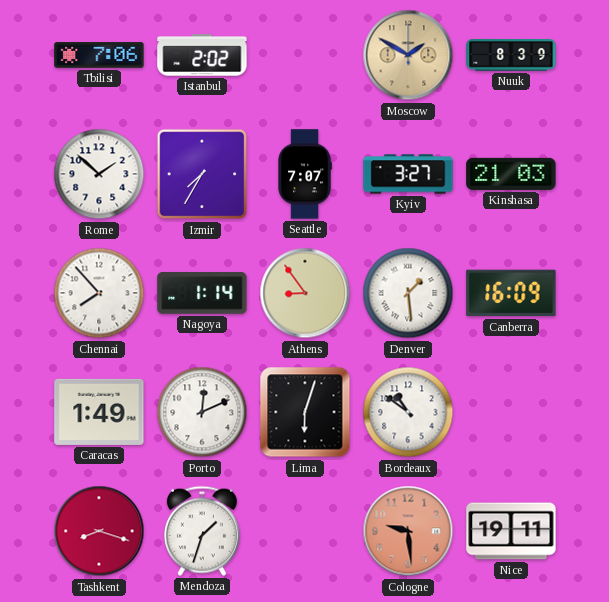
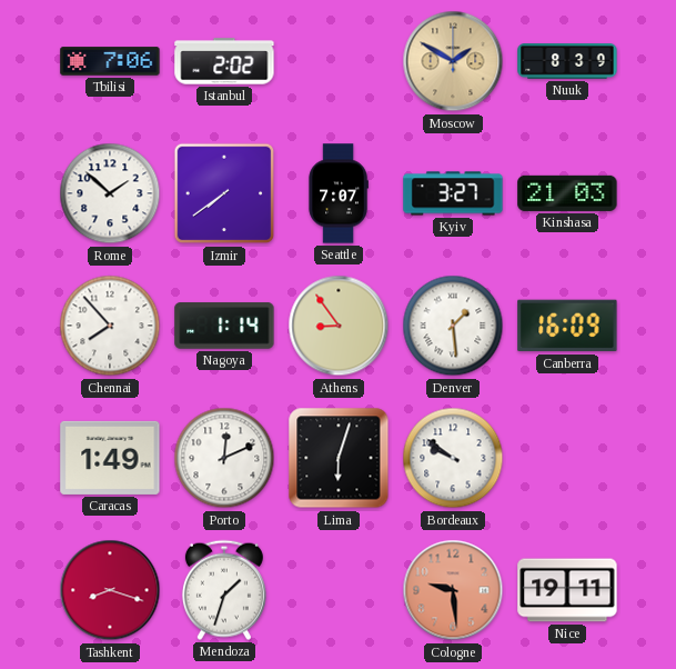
Izmir: 7:35 -> 7:39 (224, 193)
Bordeaux: 10:51 -> 9:51 (453, 458)
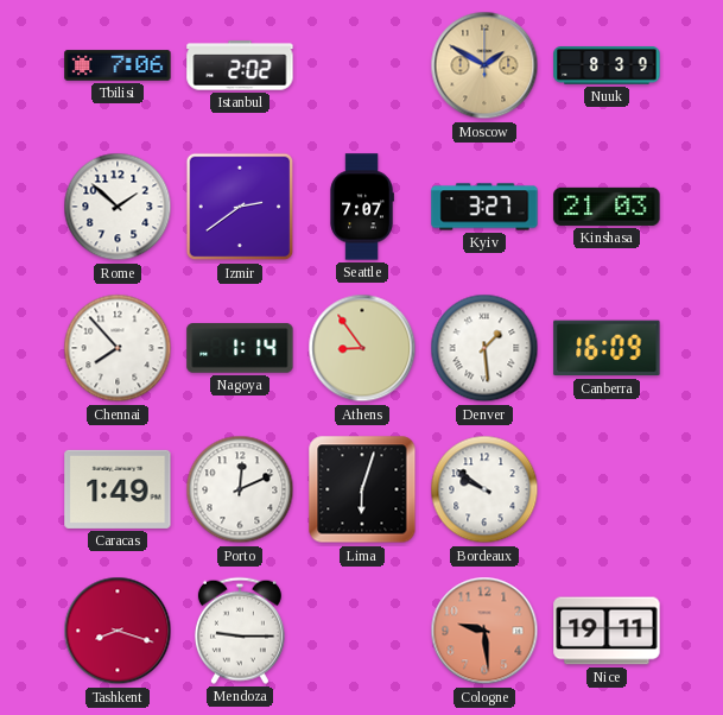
Izmir: 7:39 -> 2:39 (240, 207)
Mendoza: 1:33 -> 9:15 (240, 631)
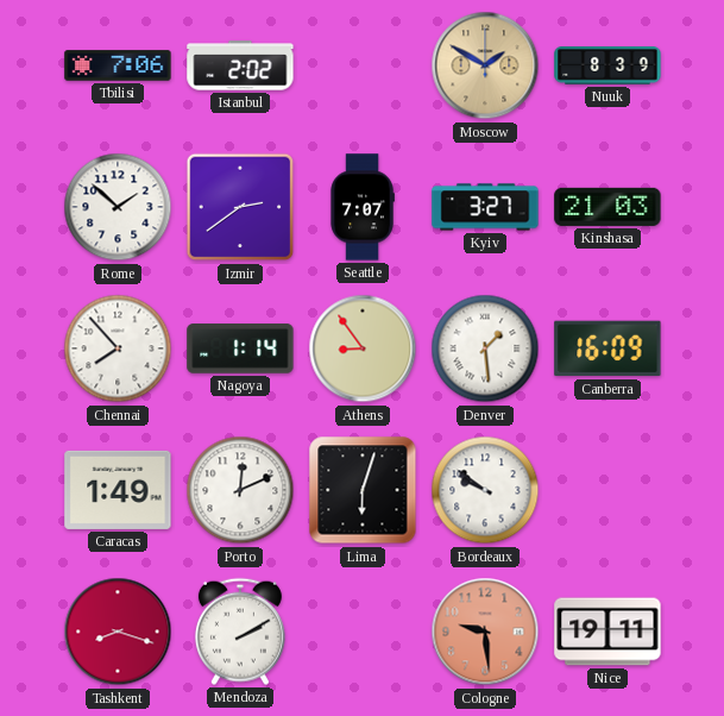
Mendoza: 9:15 -> 2:10 (240, 632)
